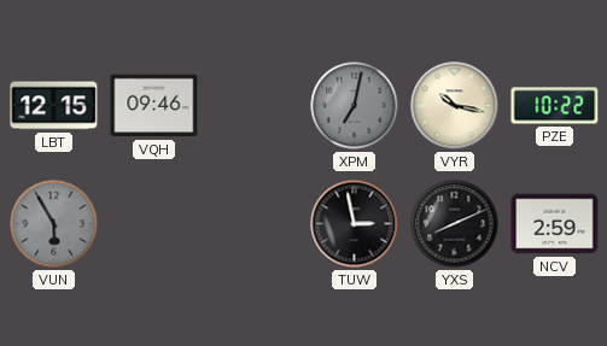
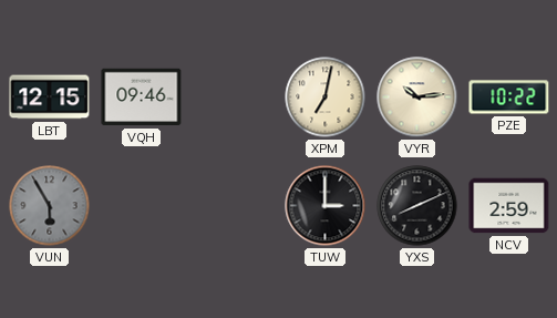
XPM dial: grey -> cream (326, 98)
VYR: 10:17 -> 10:14 (417, 98)
TUW: 2:58 -> 3:00 (326, 206)
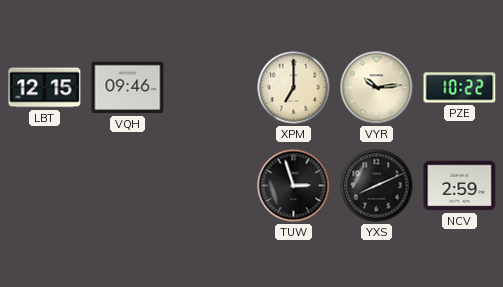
XPM: 7:02 -> 7:00 (294, 88)
VUN: 5:55 -> none (50, 206)
TUW: 3:00 -> 2:57 (294, 186)
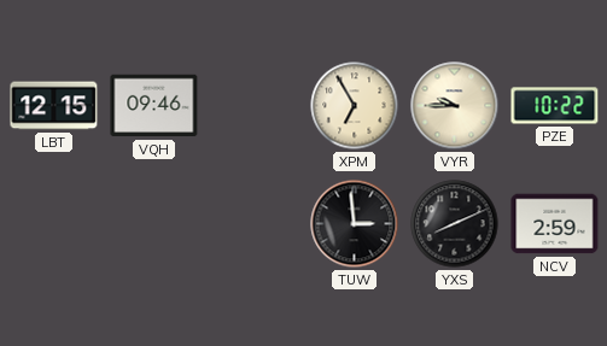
XPM: 7:00 -> 6:55 (355, 106)
VYR: 10:14 -> 9:45 (455, 106)
TUW: 2:57 -> 2:59 (355, 224)
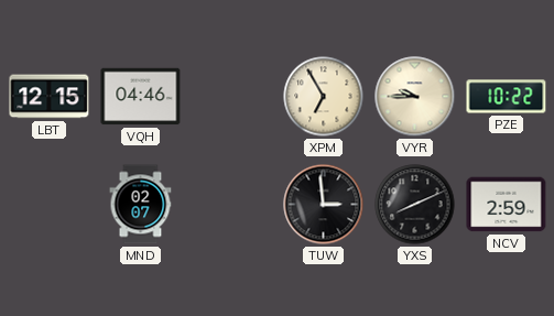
VQH: 09:46 -> 04:46 (141, 97)
MND: none -> 02:07 (141, 205)
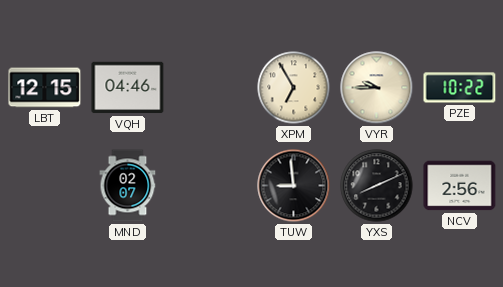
TUW: 2:59 -> 8:59 (294, 186)
NCV: 2:59 -> 2:56 (460, 186)
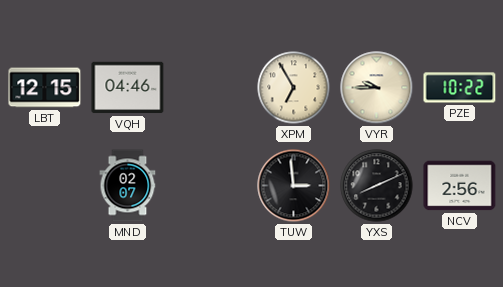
TUW: 8:59 -> 2:59 (294, 186)
